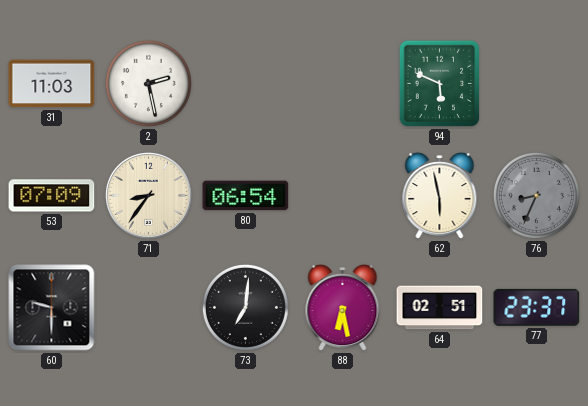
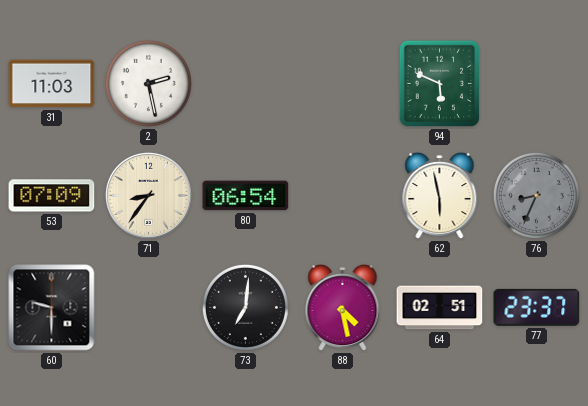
88: 6:28 -> 4:28 (343, 308)
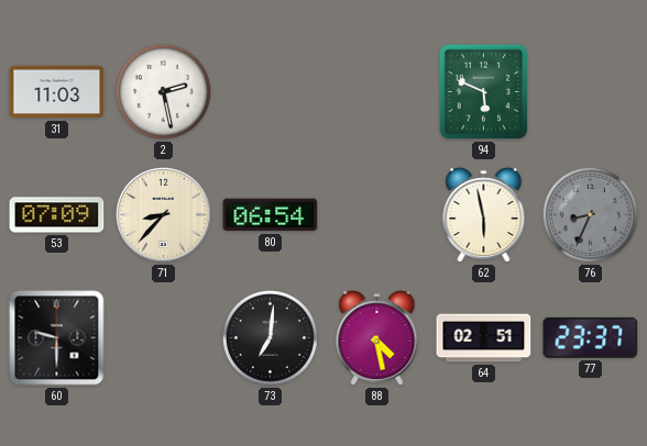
71: 8:36 -> 8:37 (163, 214)
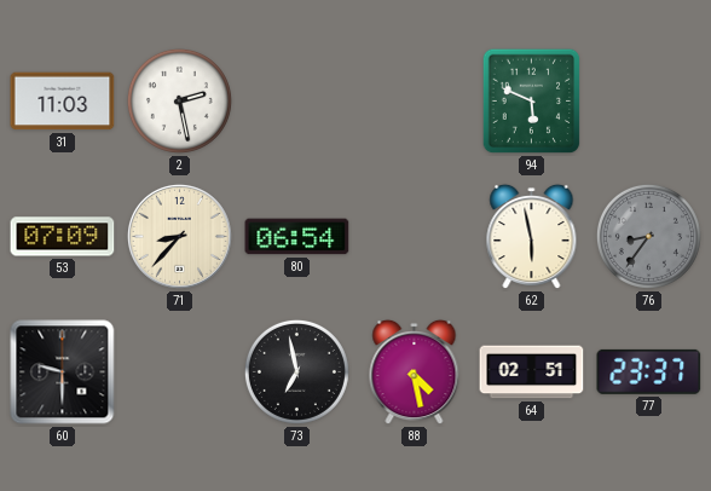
76: 8:34 -> 8:36 (648, 236)
73: 7:01 -> 6:58 (296, 371)
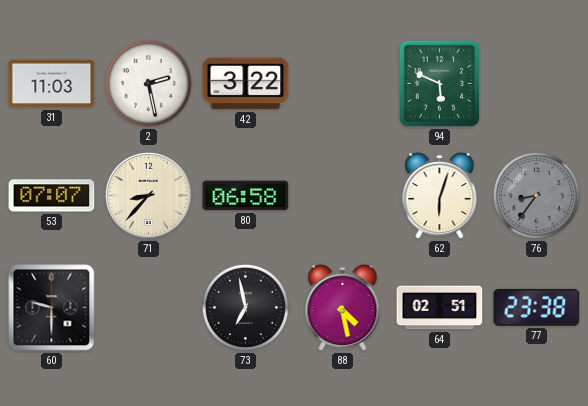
42: none -> 3:22 (246, 84)
53: 07:09 -> 07:07 (52, 196)
80: 06:54 -> 06:58 (246, 196)
62: 5:58 -> 6:03 (440, 196)
77: 23:37 -> 23:38 (537, 307)
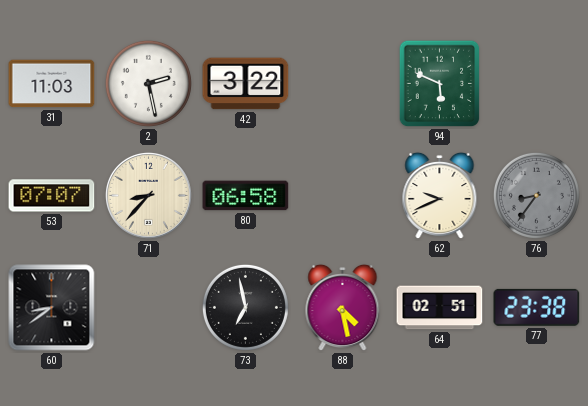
62: 6:03 -> 9:41 (440, 196)
60: 9:30 -> 8:39 (52, 308)
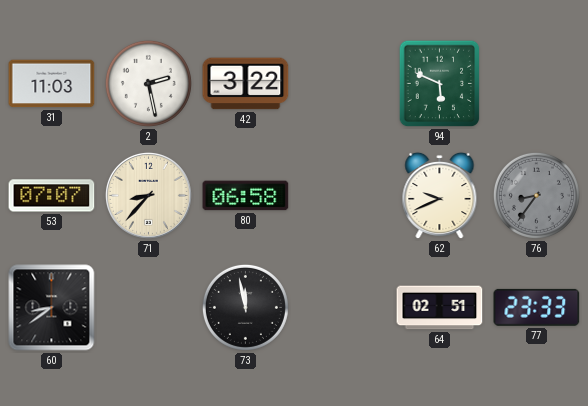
73: 6:58 -> 11:58 (245, 307)
88: 4:28 -> none (343, 308)
77: 23:38 -> 23:33 (537, 307)
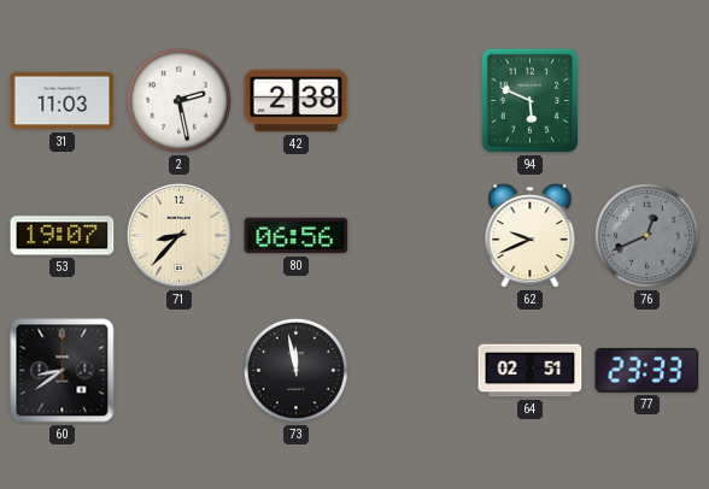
42: 3:22 -> 2:38 (297, 101)
53: 07:07 -> 19:07 (63, 236)
80: 06:58 -> 06:56 (297, 236)
76: 8:36 -> 12:41 (646, 235)
